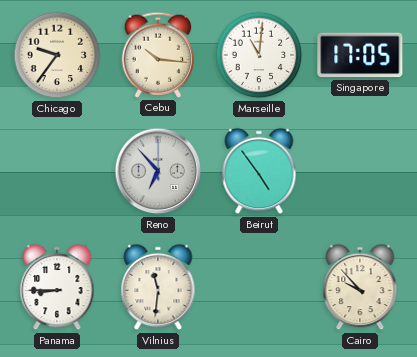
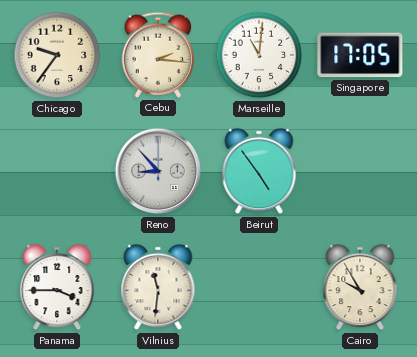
Cebu: 10:16 -> 2:16 (158, 55)
Reno: 6:53 -> 8:53 (158, 171)
Panama: 8:45 -> 3:45 (57, 287)
Cairo: 9:53 -> 9:55 (360, 287)
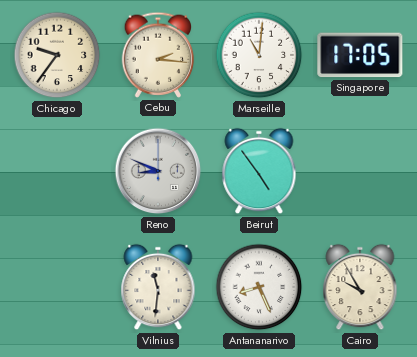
Reno: 8:53 -> 8:49 (158, 171)
Panama: 3:45 -> none (57, 287)
Antananarivo: none -> 8:26 (259, 287)
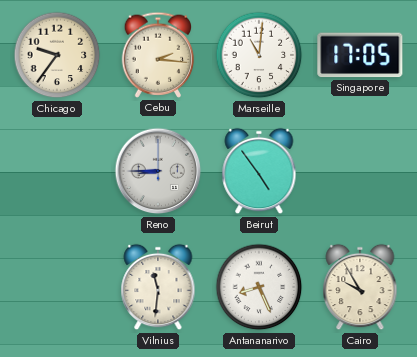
Reno: 8:49 -> 8:45 (158, 171)
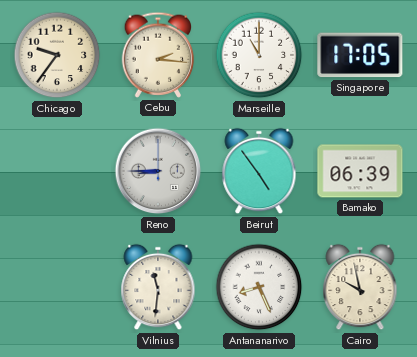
Marseille: 11:01 -> 11:00 (259, 55)
Bamako: none -> 06:39 (360, 171)
Cairo: 9:55 -> 9:58 (360, 287)
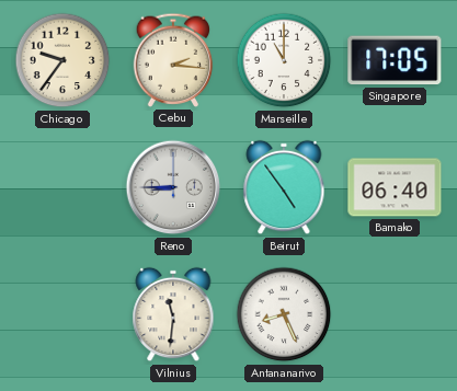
Bamako: 06:39 -> 06:40 (395, 187)
Cairo: 9:58 -> none (360, 287)
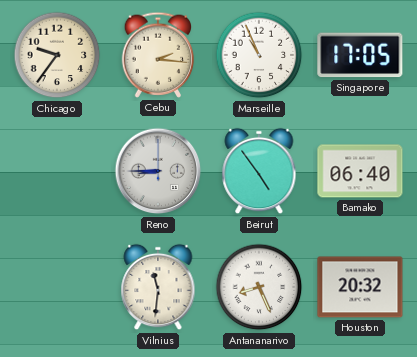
Marseille: 11:00 -> 10:56 (259, 55)
Houston: none -> 20:32 (360, 287)
